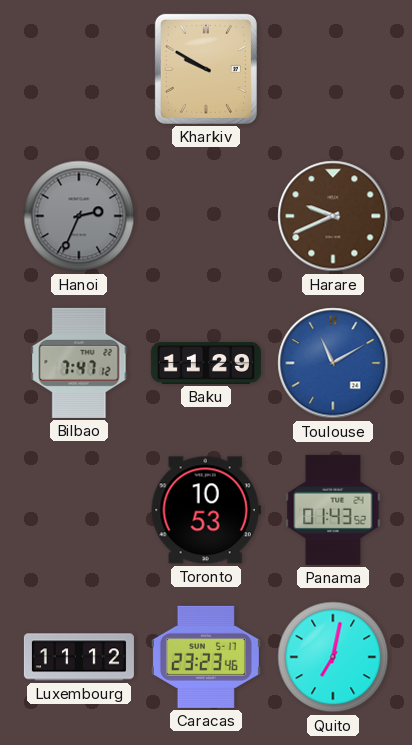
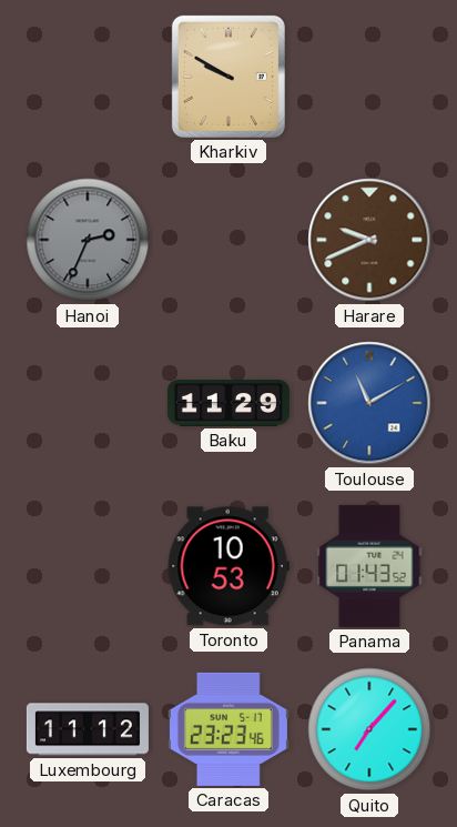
Bilbao: 7:47 -> none (79, 363)
Quito: 7:02 -> 7:07 (369, 729)
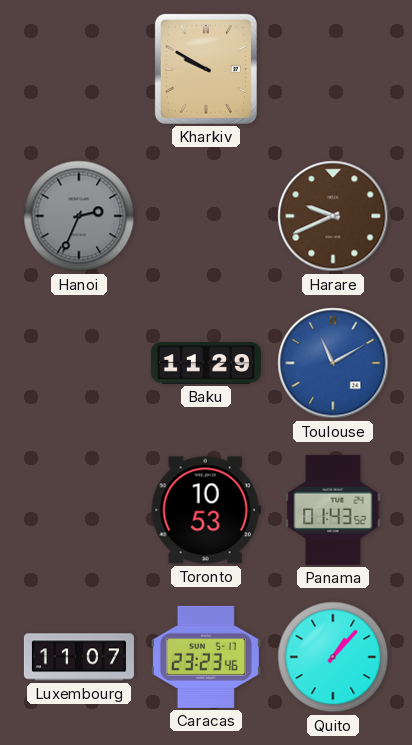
Luxembourg: 11:12 -> 11:07 (79, 657)
Quito: 7:07 -> 1:07 (333, 657)
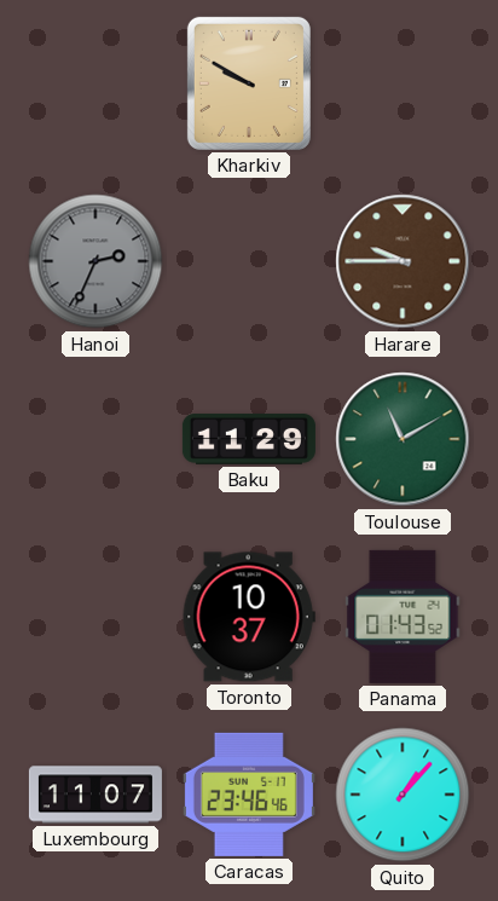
Harare: 9:41 -> 9:45 (403, 261)
Toulouse dial: blue -> green (403, 439)
Toronto: 10:53 -> 10:37 (249, 617)
Caracas: 23:23 -> 23:46 (249, 795)
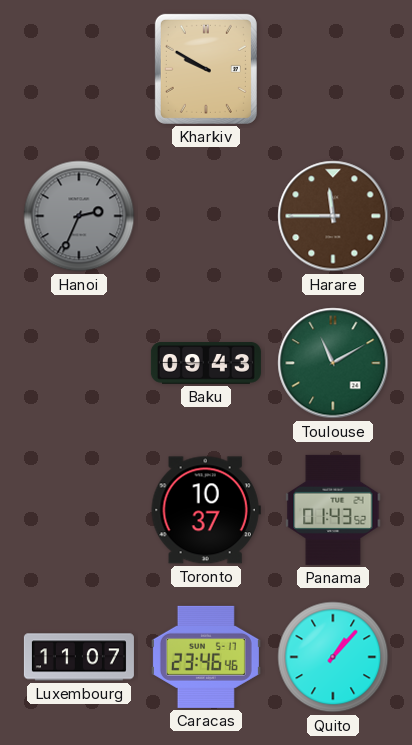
Harare: 9:45 -> 11:45 (333, 216)
Baku: 11:29 -> 09:43 (206, 363)
